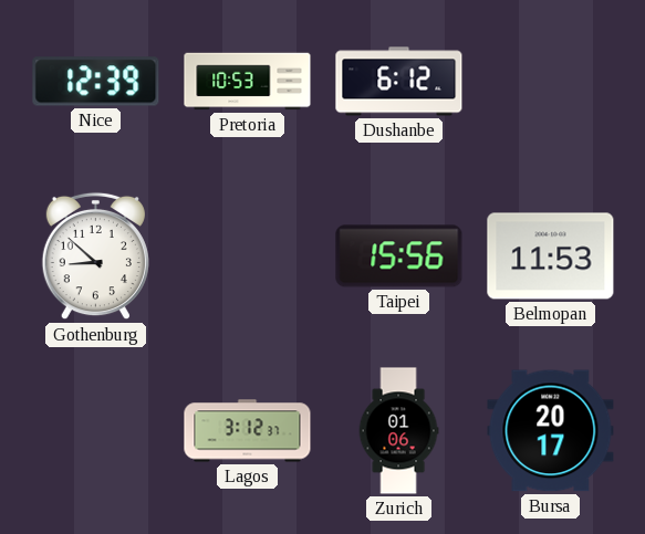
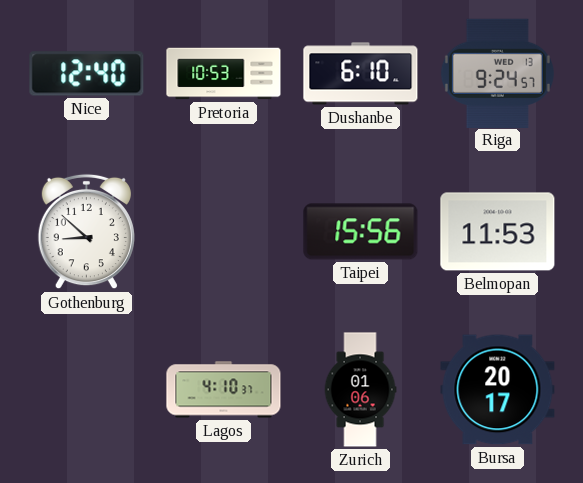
Nice: 12:39 -> 12:40 (87, 74)
Dushanbe: 6:12 -> 6:10 (361, 74)
Riga: none -> 9:24 (497, 73)
Lagos: 3:12 -> 4:10 (224, 390)
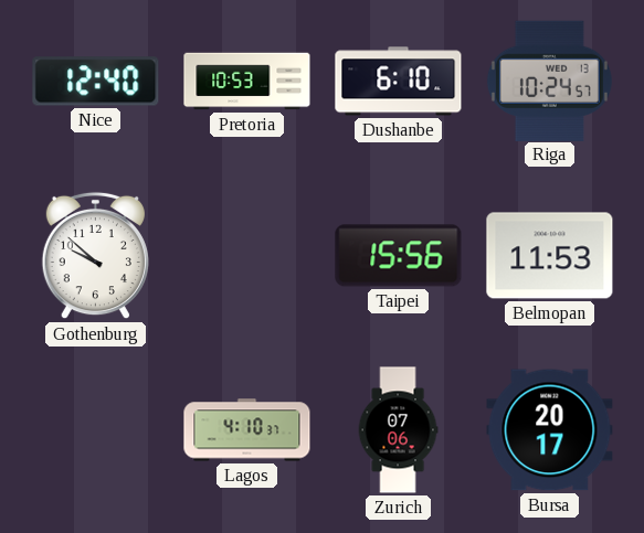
Riga: 9:24 -> 10:24 (549, 81)
Gothenburg: 8:52 -> 9:52 (95, 256)
Zurich: 01:06 -> 07:06 (398, 430)
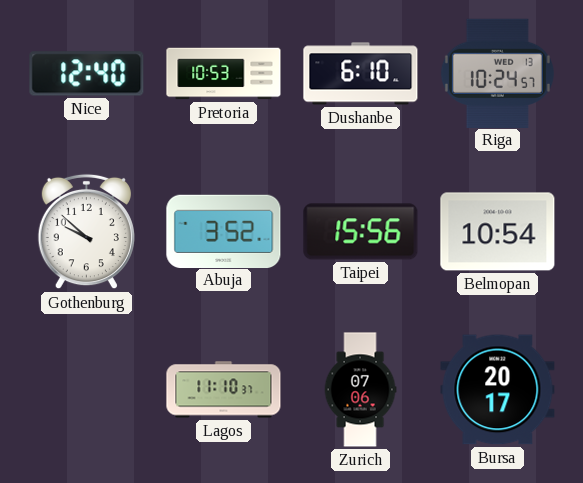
Abuja: none -> 3:52 (224, 231)
Belmopan: 11:53 -> 10:54 (498, 232)
Lagos: 4:10 -> 11:10 (224, 390)
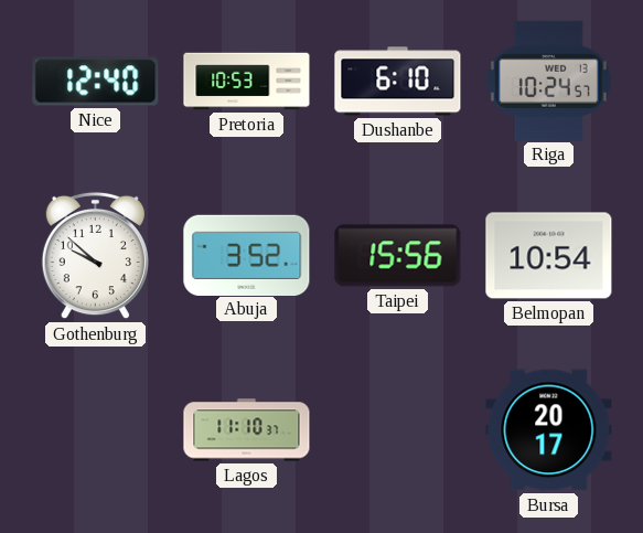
Zurich: 07:06 -> none (360, 390)
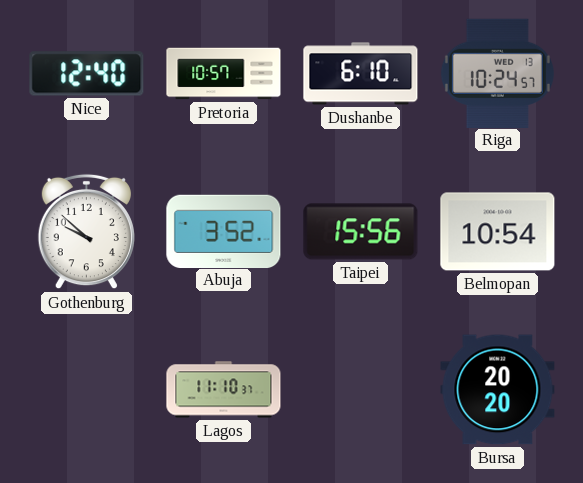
Pretoria: 10:53 -> 10:57 (224, 74)
Bursa: 20:17 -> 20:20 (498, 390)
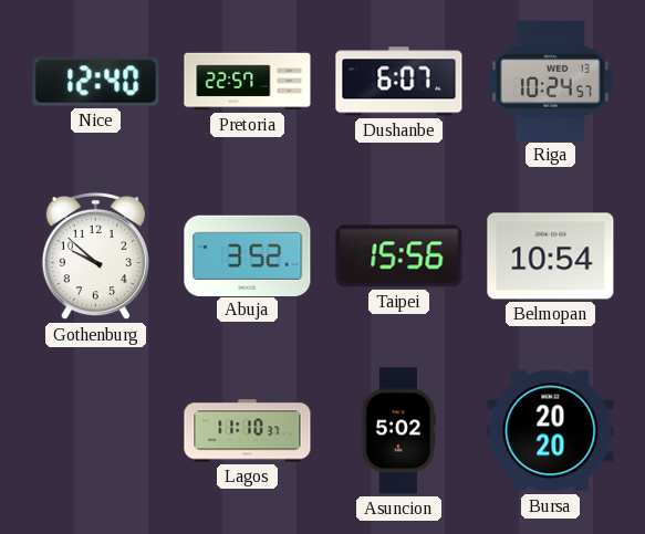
Pretoria: 10:57 -> 22:57 (248, 82)
Dushanbe: 6:10 -> 6:07 (399, 82)
Asuncion: none -> 5:02 (398, 431)
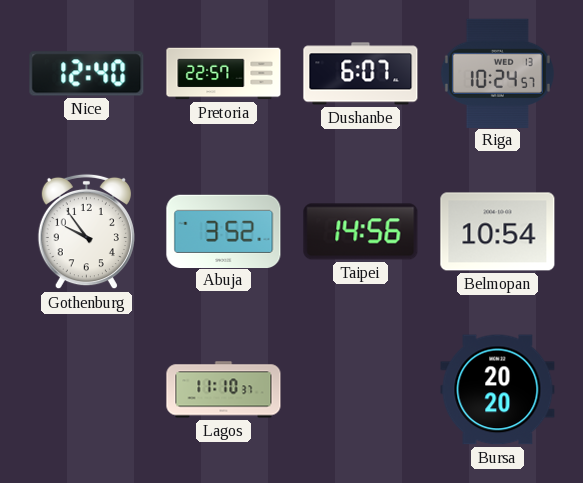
Gothenburg: 9:52 -> 9:54 (86, 232)
Taipei: 15:56 -> 14:56 (361, 232)
Asuncion: 5:02 -> none (398, 431)
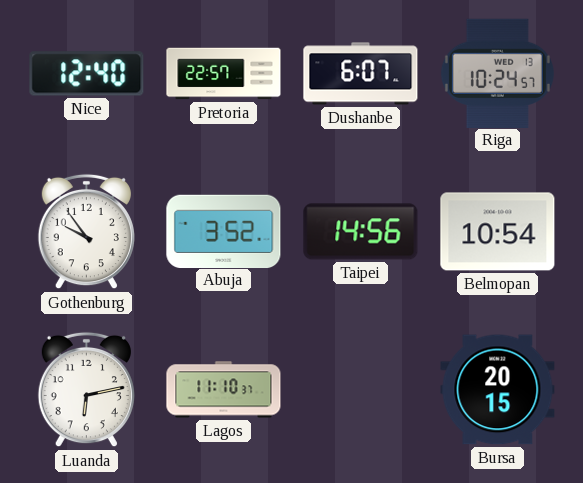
Luanda: none -> 6:13 (86, 390)
Bursa: 20:20 -> 20:15 (498, 390)
